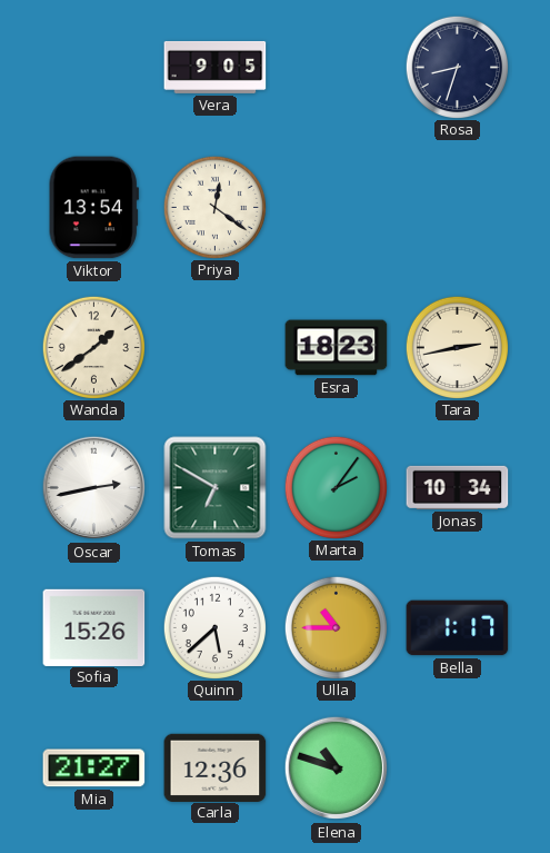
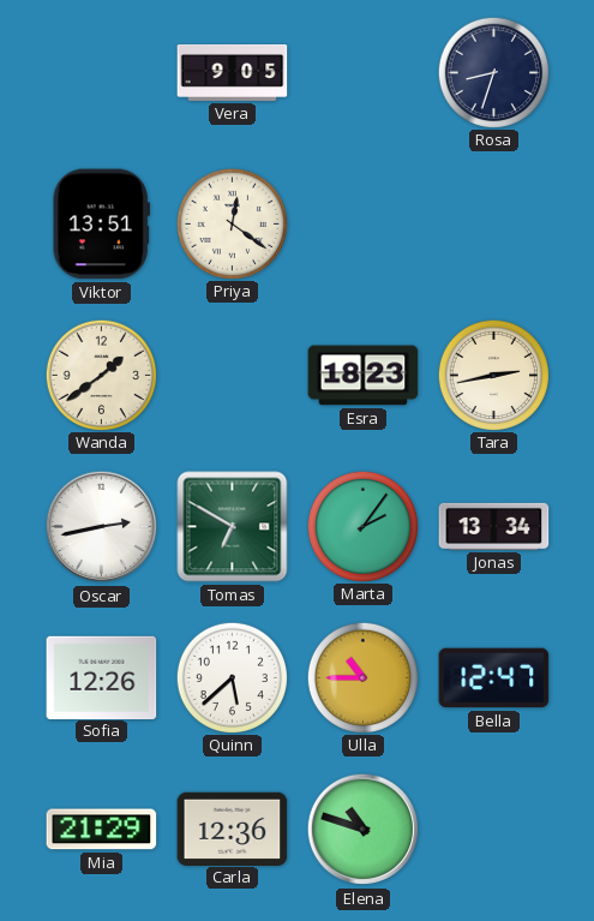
Viktor: 13:54 -> 13:51 (101, 225)
Jonas: 10:34 -> 13:34 (494, 526)
Sofia: 15:26 -> 12:26 (102, 677)
Bella: 1:17 -> 12:47 (494, 678)
Mia: 21:27 -> 21:29 (102, 830)
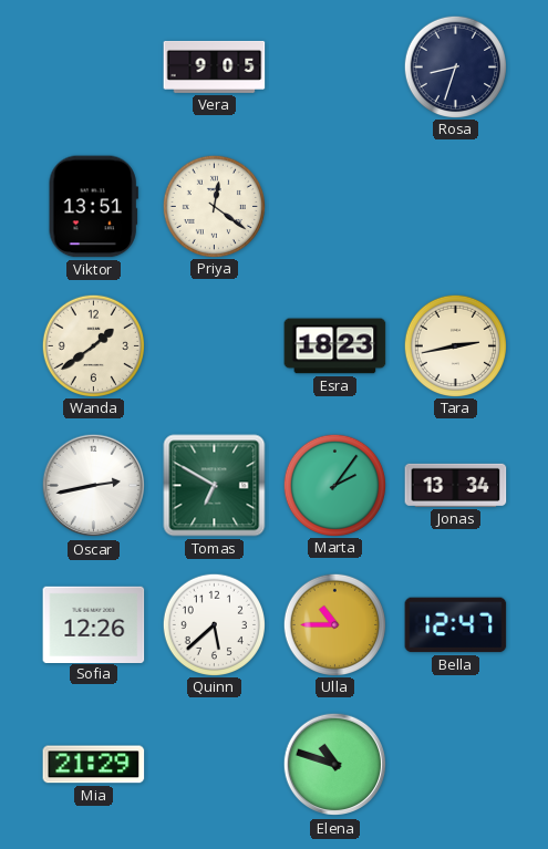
Carla: 12:36 -> none (233, 829)
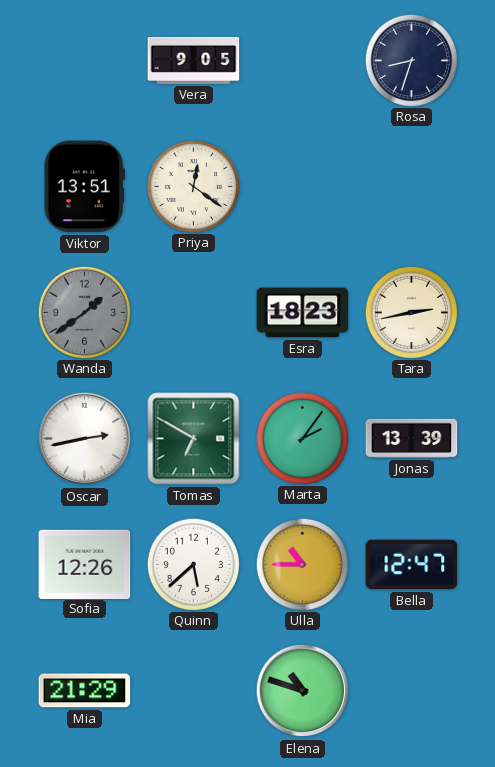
Wanda dial: cream -> grey (84, 312)
Jonas: 13:34 -> 13:39 (412, 438)
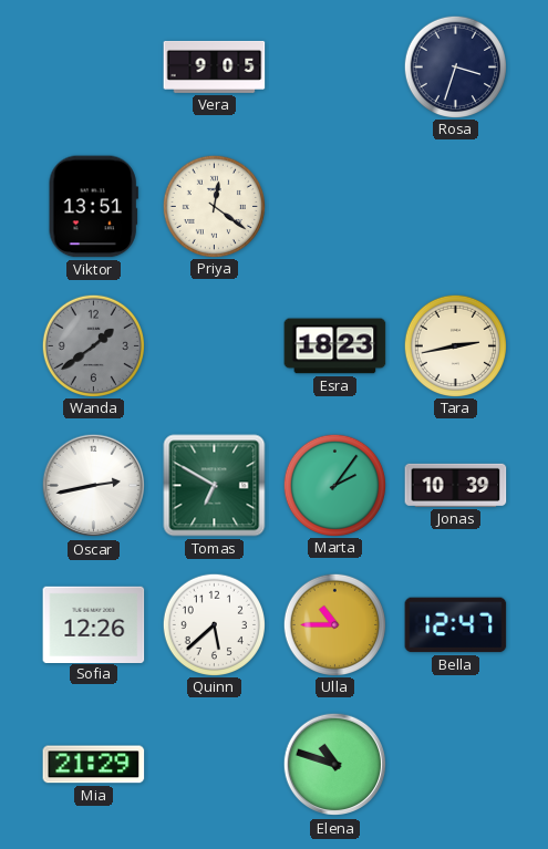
Rosa: 8:33 -> 3:33 (455, 66)
Jonas: 13:39 -> 10:39 (456, 485)
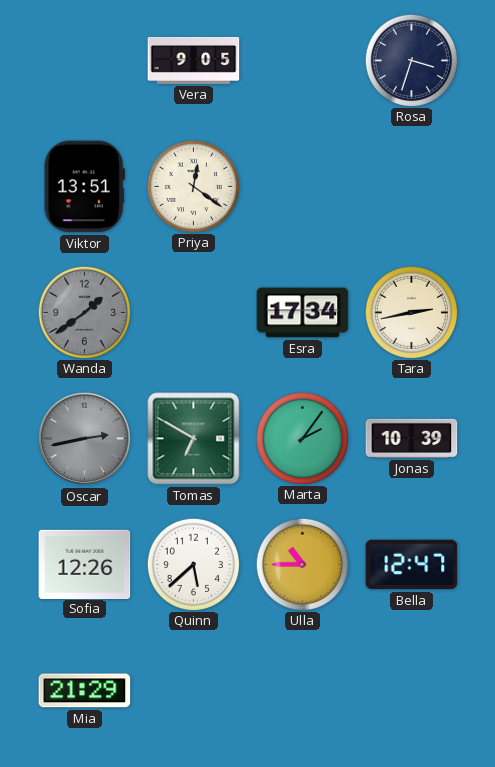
Esra: 18:23 -> 17:34 (303, 313)
Oscar dial: white -> grey (85, 439)
Elena: 10:48 -> none (335, 765)
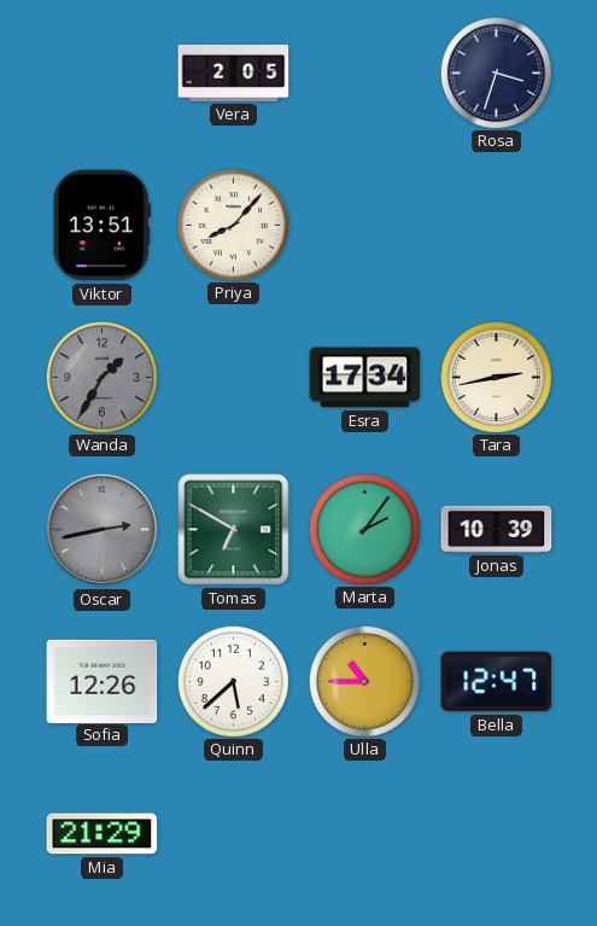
Vera: 9:05 -> 2:05 (234, 72)
Priya: 12:21 -> 8:07 (233, 225)
Wanda: 1:39 -> 1:35 (101, 377)
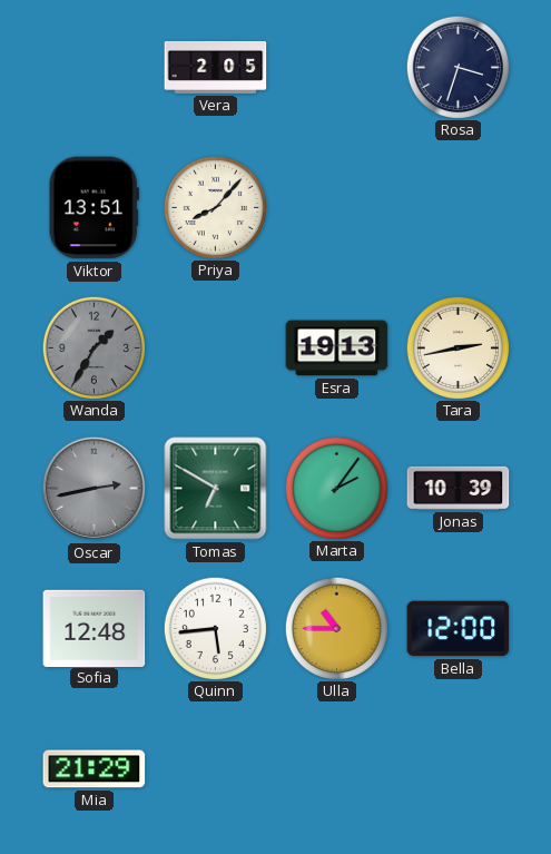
Esra: 17:34 -> 19:13 (337, 349)
Sofia: 12:26 -> 12:48 (95, 628)
Quinn: 5:38 -> 5:44 (215, 628)
Bella: 12:47 -> 12:00 (459, 629)
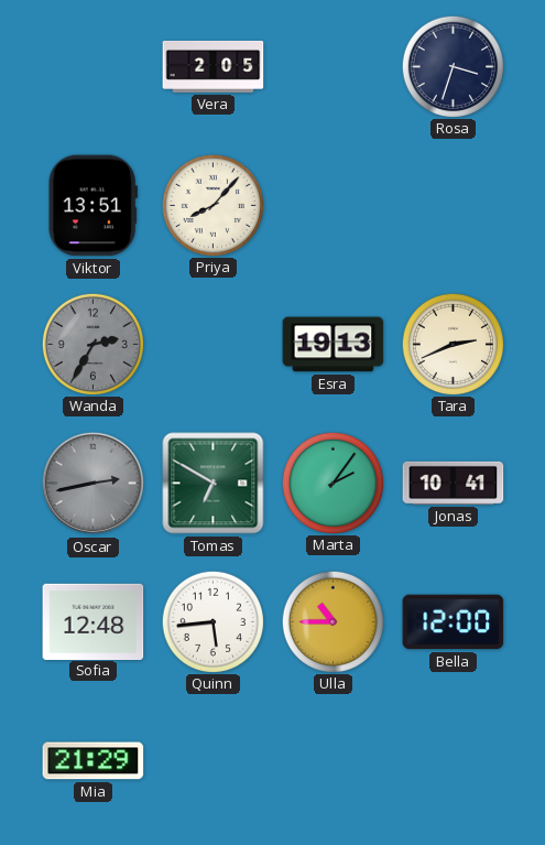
Wanda: 1:35 -> 2:35 (92, 344)
Tara: 2:43 -> 2:41 (453, 344)
Jonas: 10:39 -> 10:41 (454, 483)
